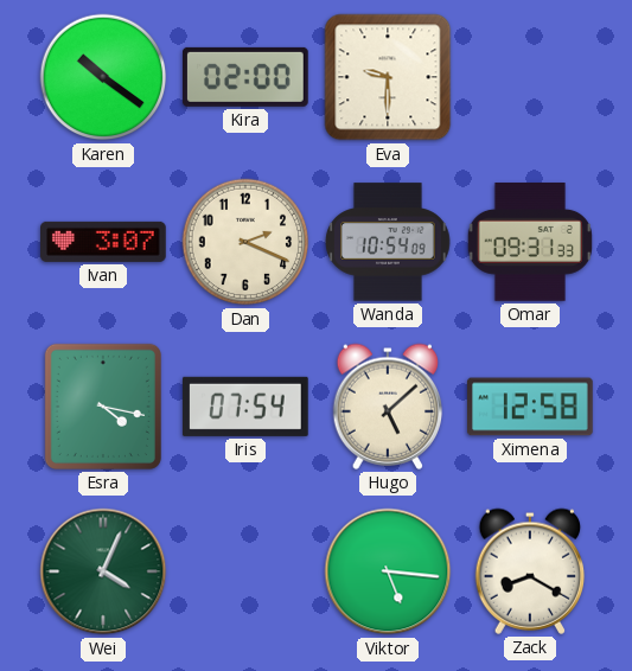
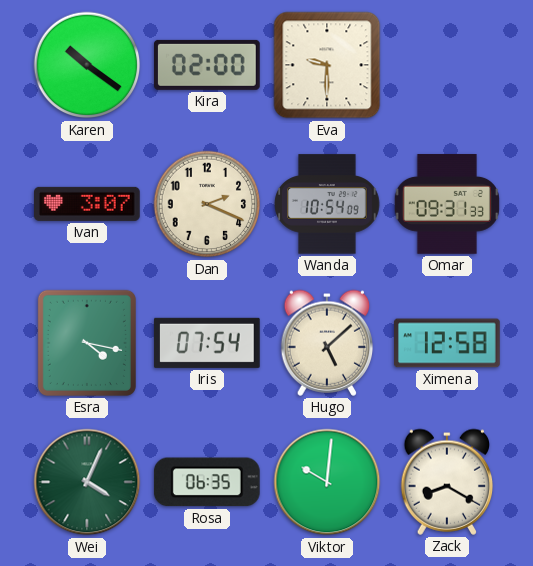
Rosa: none -> 06:35 (207, 482)
Viktor: 5:16 -> 10:01 (327, 482)
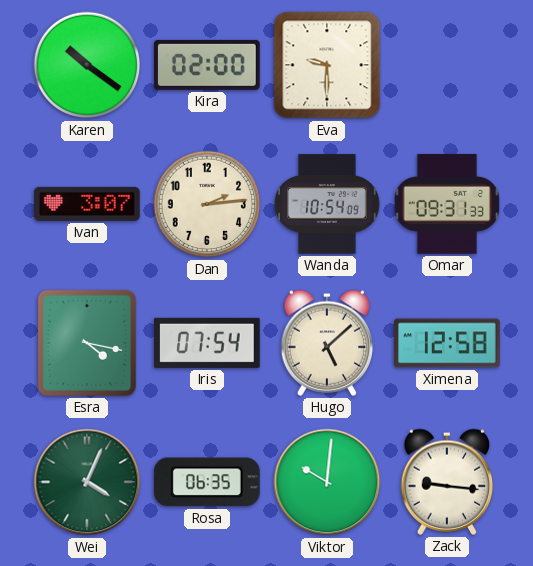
Dan: 2:19 -> 2:14 (207, 204)
Zack: 8:20 -> 9:16 (447, 482)
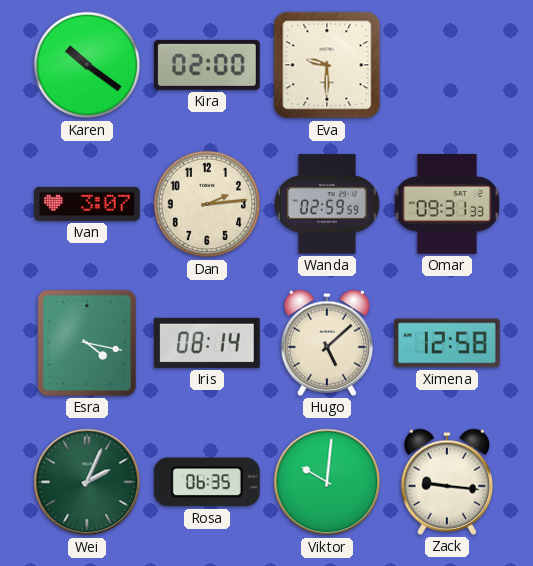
Wanda: 10:54 -> 02:59 (327, 204)
Iris: 07:54 -> 08:14 (207, 343)
Wei: 4:04 -> 2:04 (87, 482)
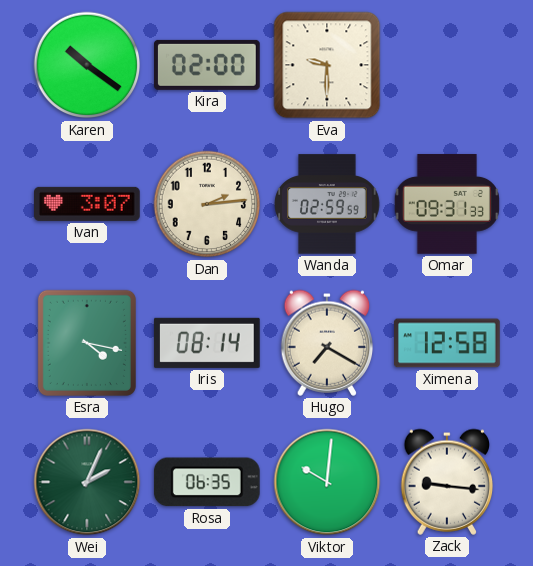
Hugo: 5:08 -> 7:20 (327, 343)
